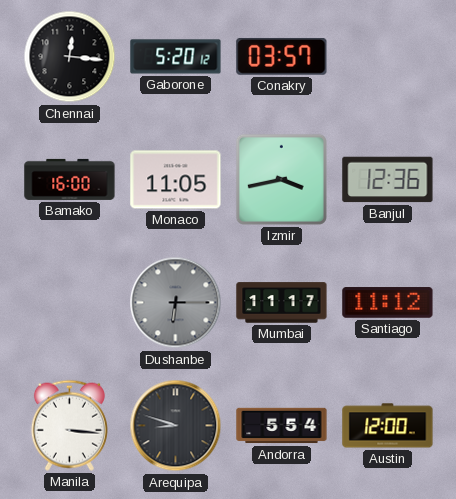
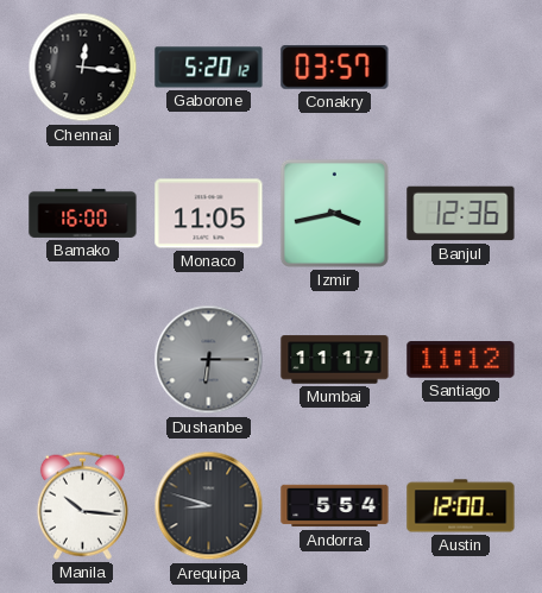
Manila: 3:16 -> 10:16 (82, 505)
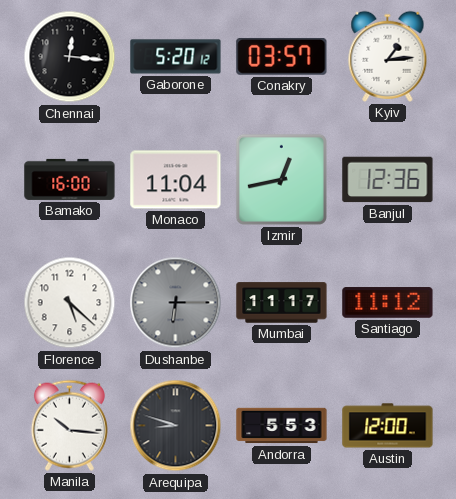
Kyiv: none -> 1:14 (388, 56)
Monaco: 11:05 -> 11:04 (176, 180)
Izmir: 3:43 -> 12:43 (281, 179)
Florence: none -> 5:22 (70, 303)
Andorra: 5:54 -> 5:53 (282, 426)
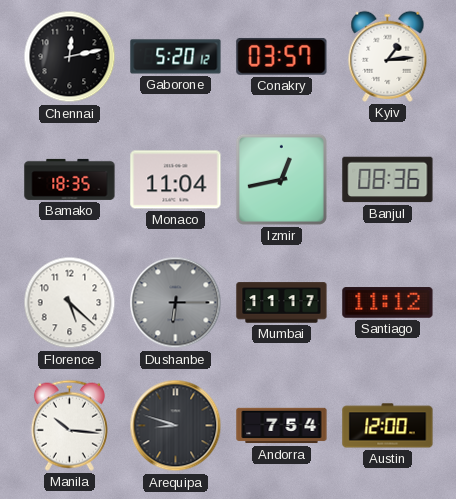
Chennai: 12:16 -> 12:13 (70, 57)
Bamako: 16:00 -> 18:35 (70, 179)
Banjul: 12:36 -> 08:36 (388, 180)
Andorra: 5:53 -> 7:54 (282, 426)
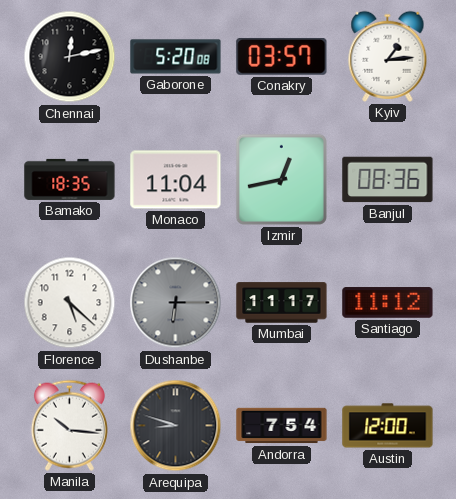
Gaborone: 5:20:12 -> 5:20:08 (176, 57)
